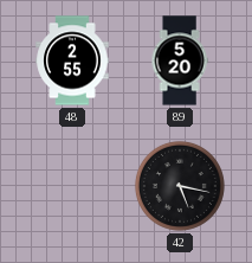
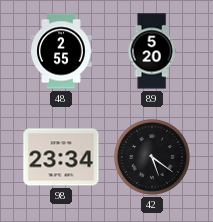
98: none -> 23:34 (61, 157)
42: 5:17 -> 5:21 (152, 157)
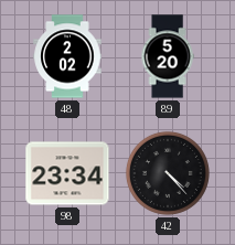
48: 2:55 -> 2:02 (67, 56)
42: 5:21 -> 4:23 (168, 173)
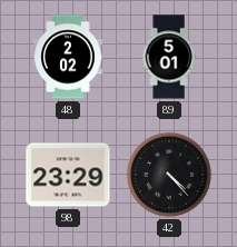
89: 5:20 -> 5:01 (169, 57)
98: 23:34 -> 23:29 (68, 175)
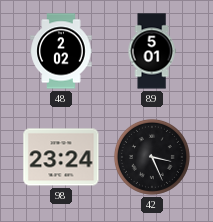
98: 23:29 -> 23:24 (61, 157)
42: 4:23 -> 3:26 (152, 157)
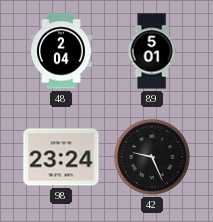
48: 2:02 -> 2:04 (61, 51)
42: 3:26 -> 9:26 (152, 157)
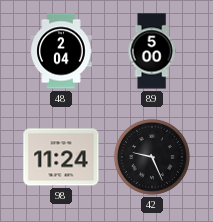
89: 5:01 -> 5:00 (152, 51)
98: 23:24 -> 11:24 (61, 157)
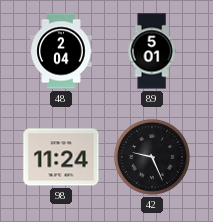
89: 5:00 -> 5:01 (152, 51)
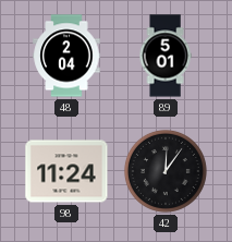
42: 9:26 -> 12:06 (166, 171)
